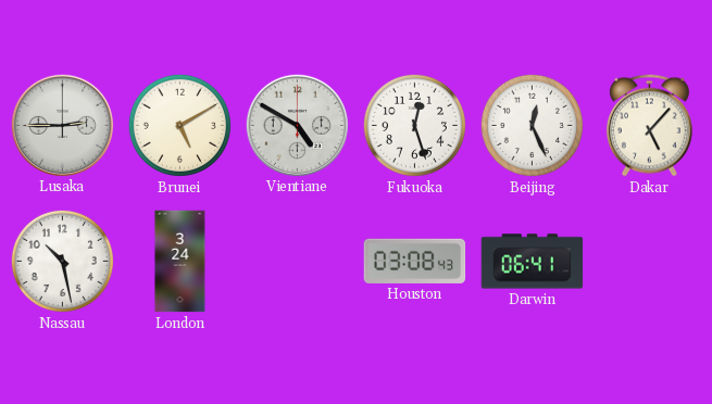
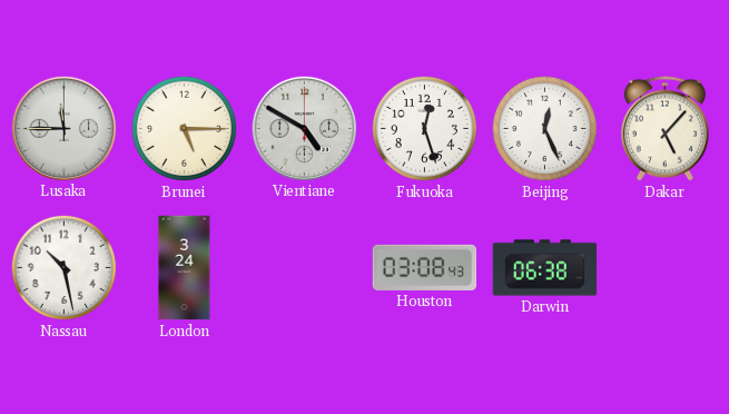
Lusaka: 2:45 -> 11:45 (63, 128)
Brunei: 5:10 -> 5:15 (184, 128)
Darwin: 06:41 -> 06:38 (545, 268)
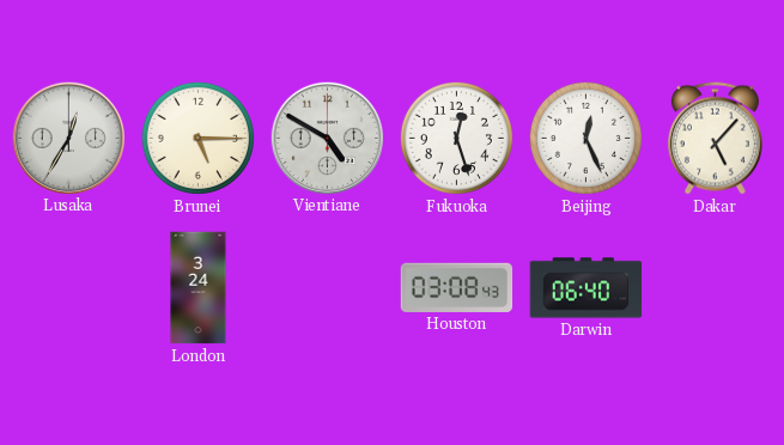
Lusaka: 11:45 -> 12:35 (68, 138)
Nassau: 10:28 -> none (63, 267)
Darwin: 06:38 -> 06:40 (587, 288)
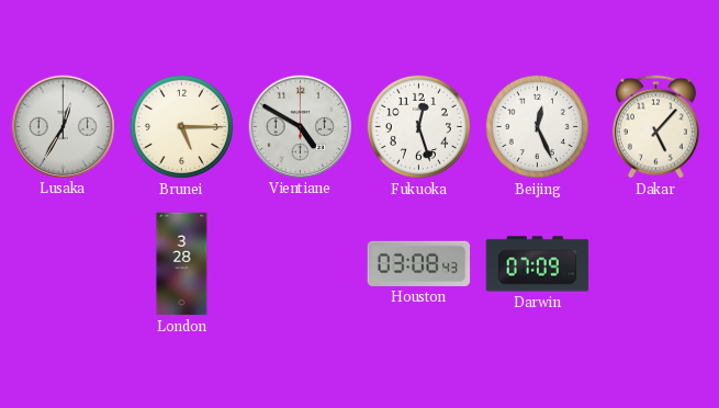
London: 3:24 -> 3:28 (182, 264)
Darwin: 06:40 -> 07:09 (538, 264)
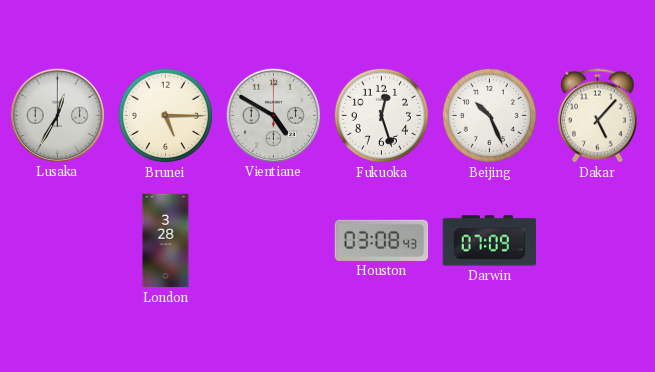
Beijing: 12:26 -> 10:26 (489, 115)
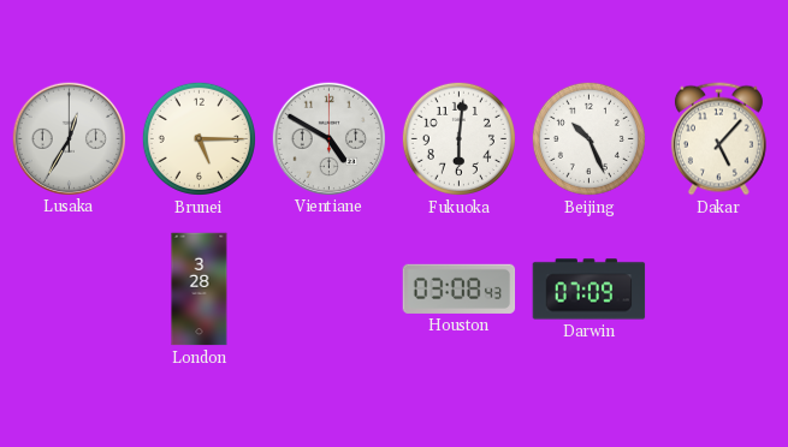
Fukuoka: 12:27 -> 6:01 (458, 138)
